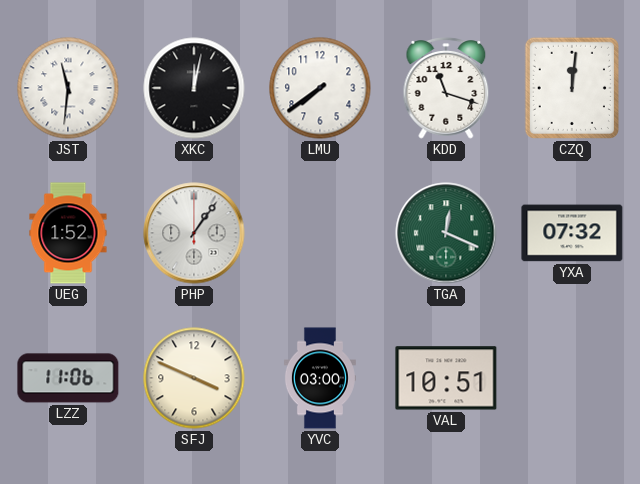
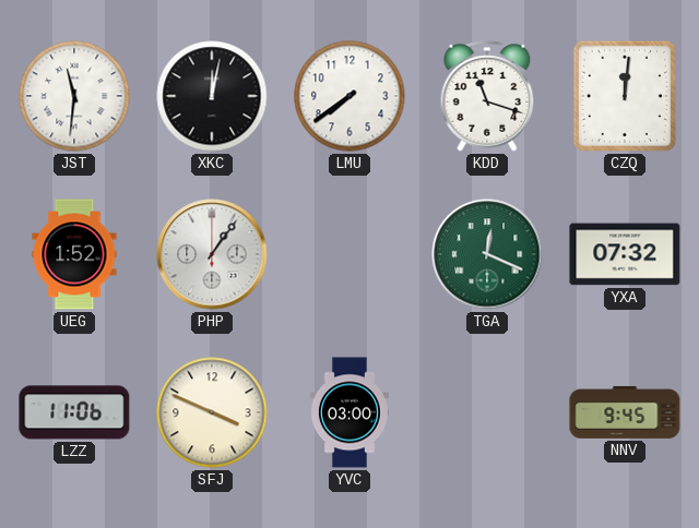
VAL: 10:51 -> none (446, 378)
NNV: none -> 9:45 (625, 412)
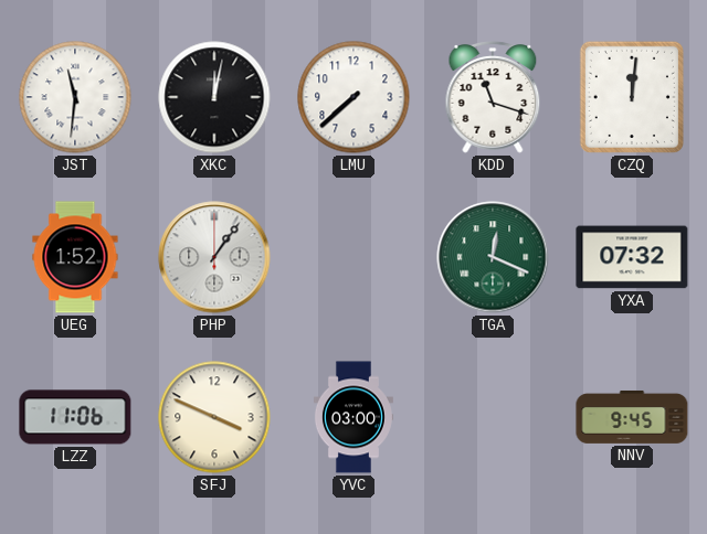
LMU: 7:39 -> 7:38 (353, 97)
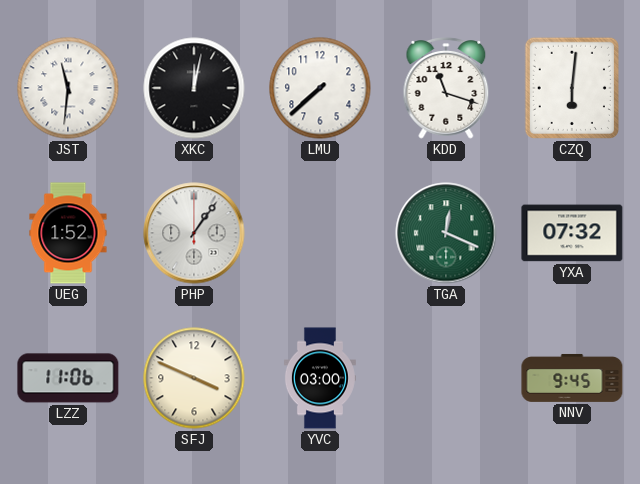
CZQ: 12:01 -> 6:01 (572, 88)
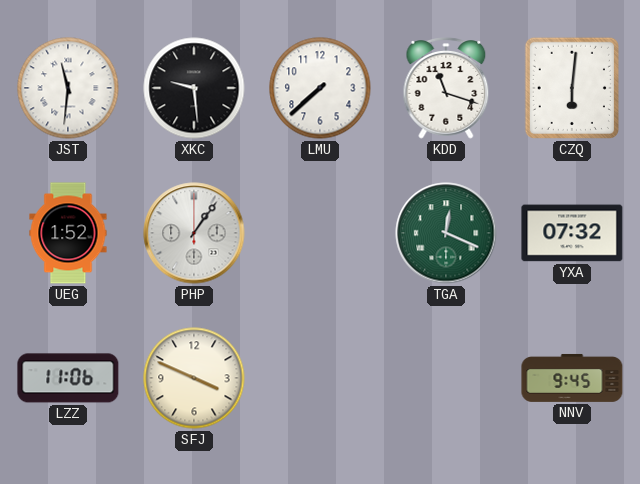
XKC: 12:02 -> 9:29 (194, 88)
YVC: 03:00 -> none (320, 378)
